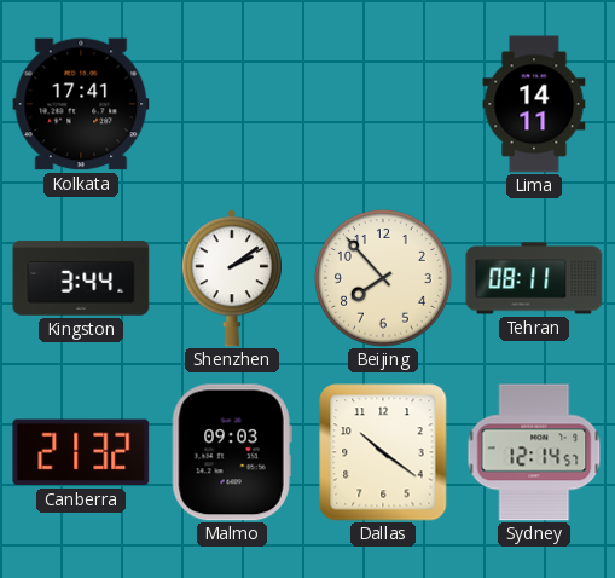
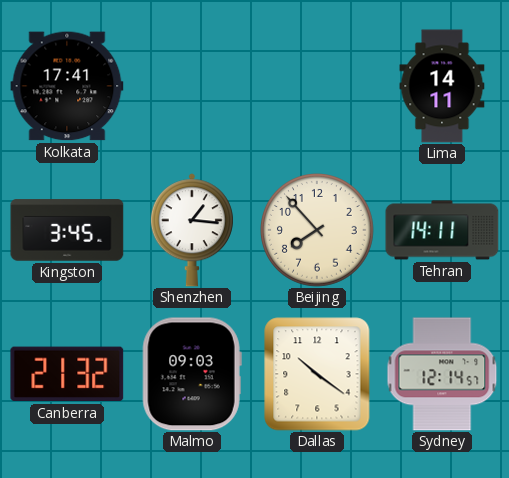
Kingston: 3:44 -> 3:45 (67, 230)
Shenzhen: 2:09 -> 1:16 (192, 230)
Tehran: 08:11 -> 14:11 (442, 230)
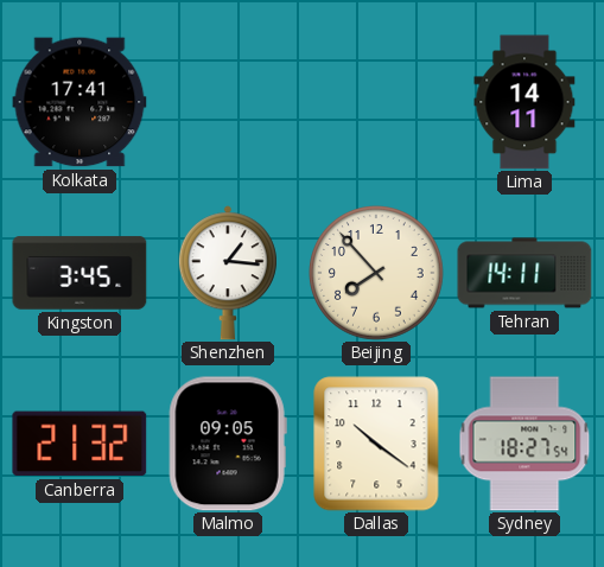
Malmo: 09:03 -> 09:05 (228, 444)
Sydney: 12:14 -> 18:27 (524, 444)
